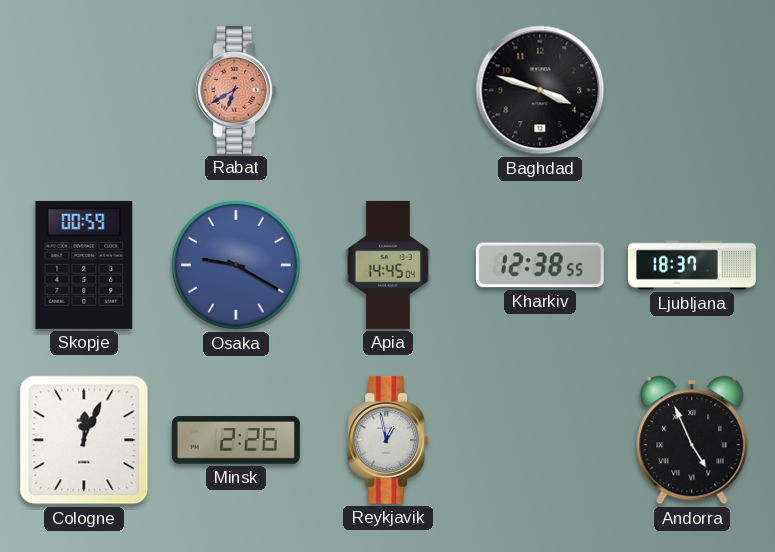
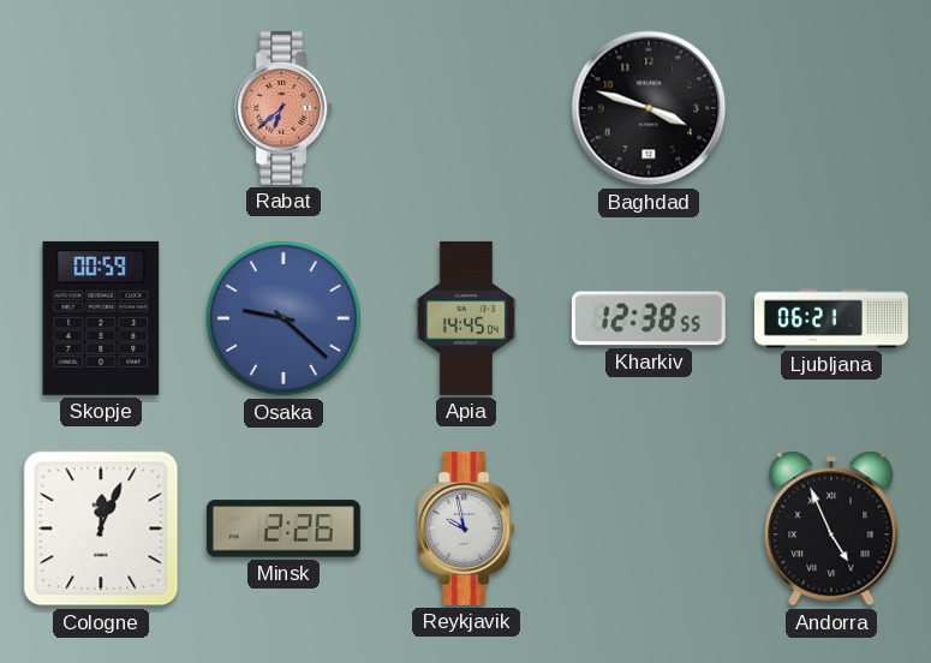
Rabat: 6:40 -> 6:38 (284, 108)
Osaka: 9:20 -> 9:22 (284, 318)
Ljubljana: 18:37 -> 06:21 (831, 318)
Reykjavik: 12:58 -> 9:58 (466, 528)
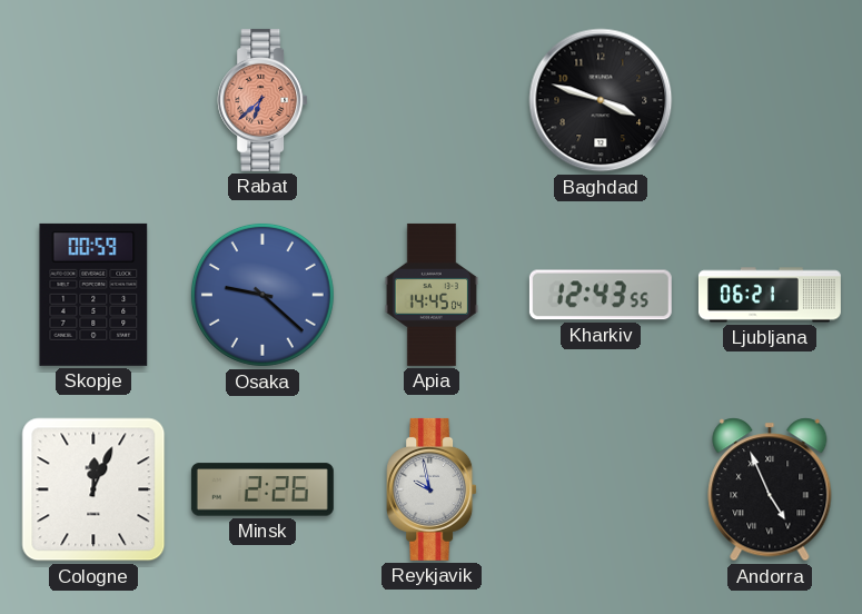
Kharkiv: 12:38 -> 12:43 (601, 295)
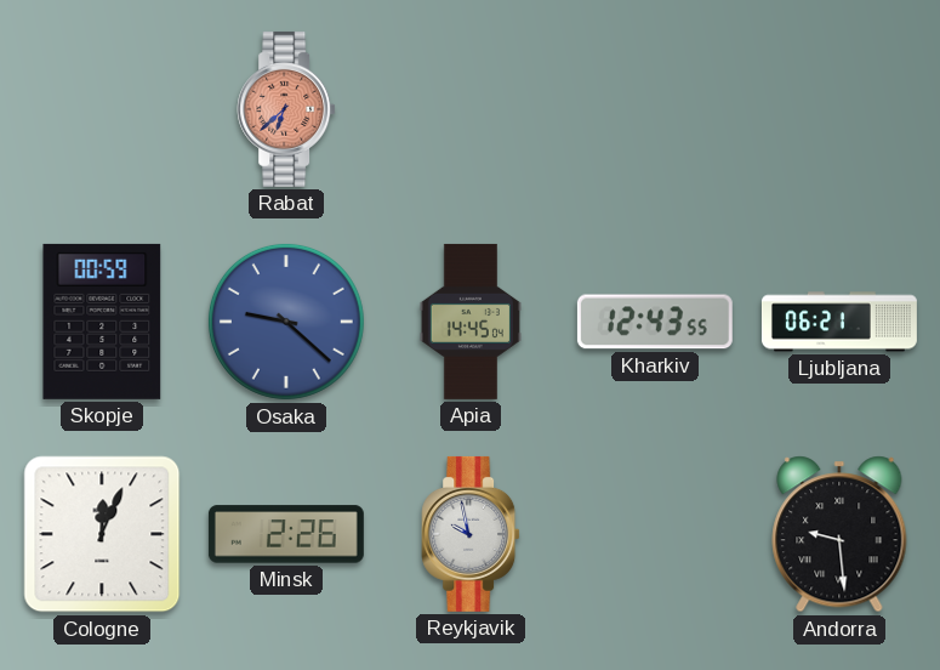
Baghdad: 3:48 -> none (601, 100)
Andorra: 4:56 -> 9:29 (839, 534)
